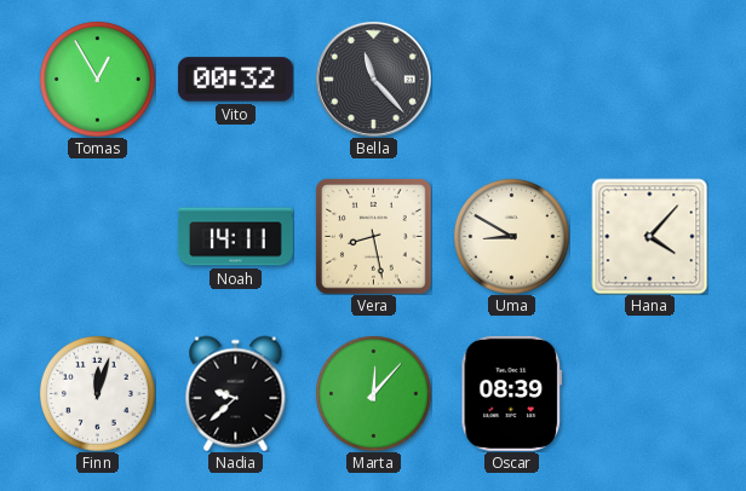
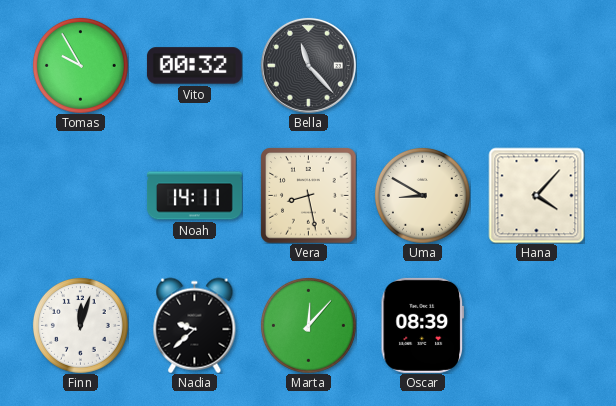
Tomas: 12:55 -> 9:55 (80, 65)
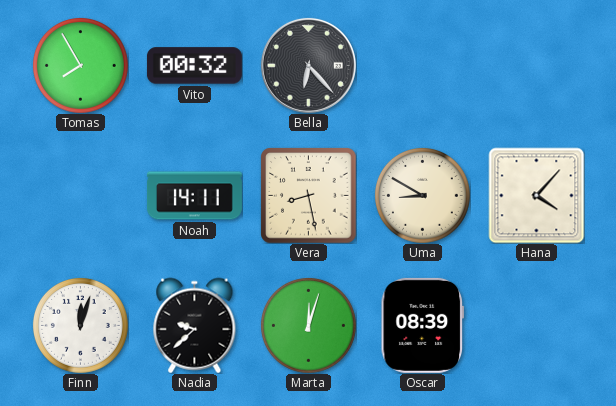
Tomas: 9:55 -> 7:55 (80, 65)
Bella: 11:23 -> 6:23 (308, 65)
Marta: 12:07 -> 12:03 (308, 325)
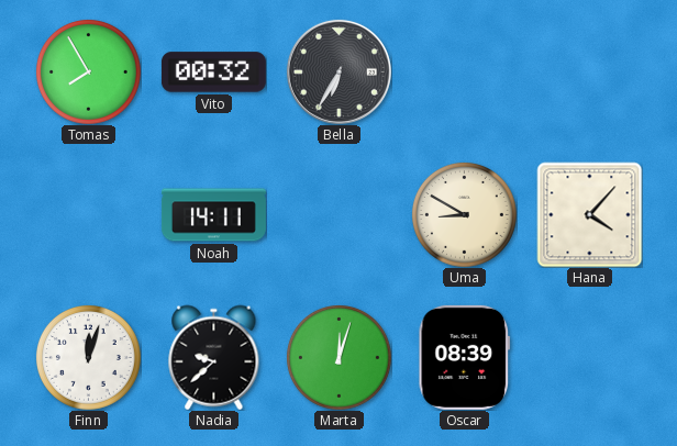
Bella: 6:23 -> 6:35 (338, 71)
Vera: 8:28 -> none (308, 195)
